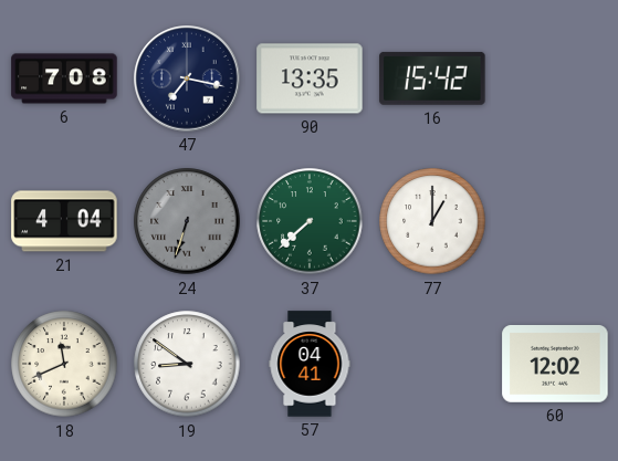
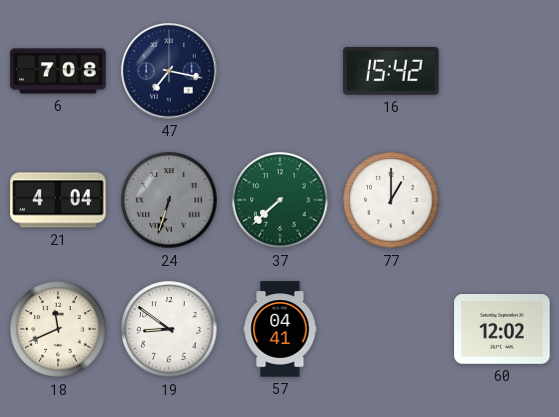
90: 13:35 -> none (310, 78)
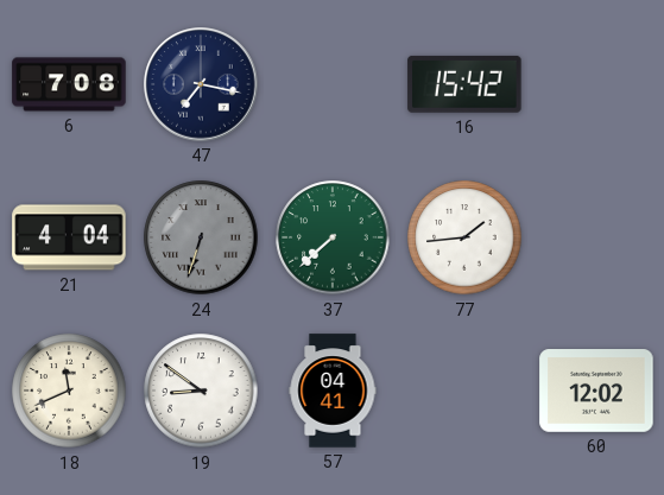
77: 1:00 -> 1:44 (464, 237)
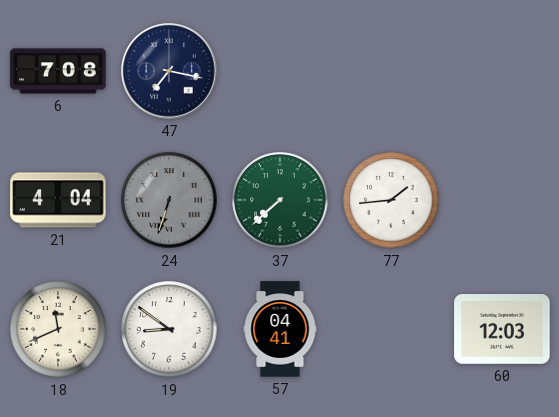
16: 15:42 -> none (464, 84)
60: 12:02 -> 12:03 (502, 330)
